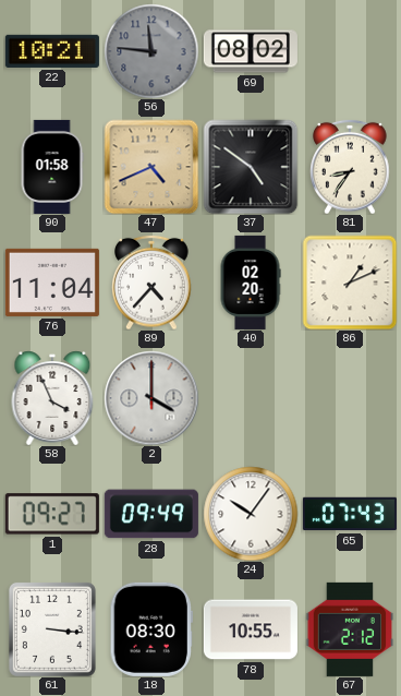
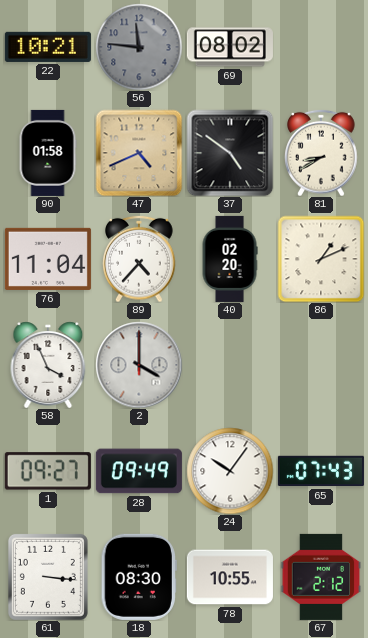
81: 8:36 -> 8:40 (321, 153)
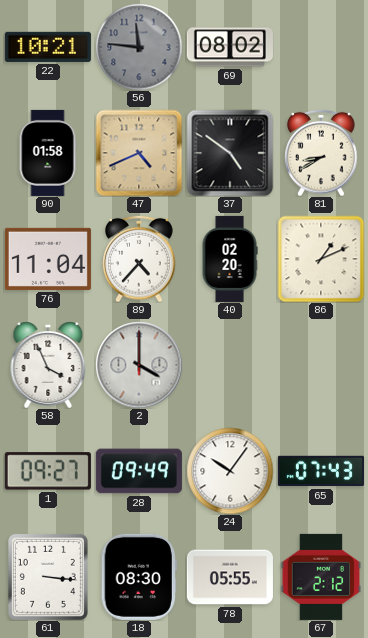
78: 10:55 -> 05:55 (230, 577)
